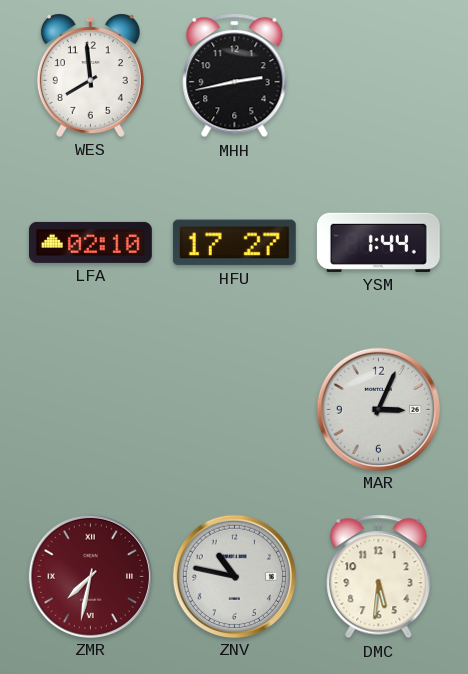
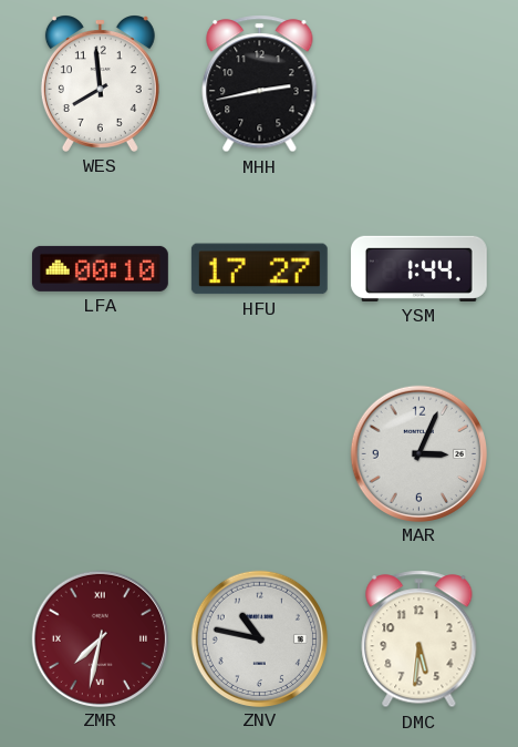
LFA: 02:10 -> 00:10 (100, 268)
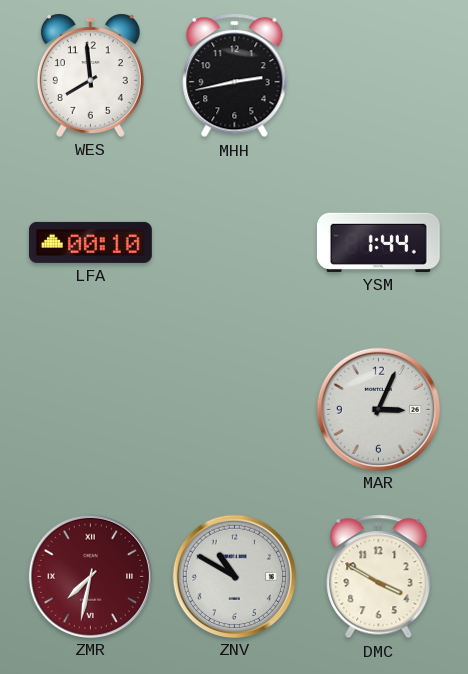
HFU: 17:27 -> none (259, 269)
ZNV: 10:47 -> 10:50 (234, 576)
DMC: 5:31 -> 3:50 (379, 577)
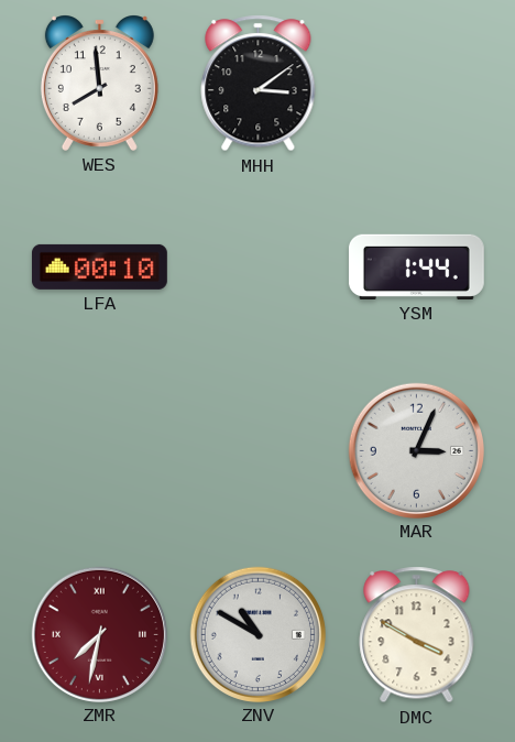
MHH: 2:43 -> 3:09 (259, 84)
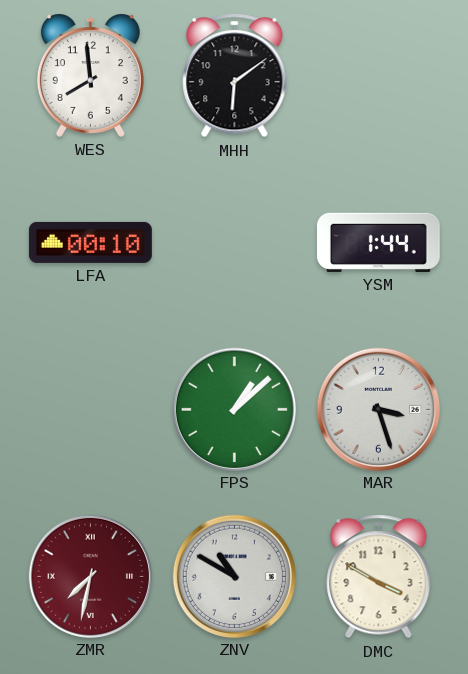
MHH: 3:09 -> 6:09 (235, 76)
FPS: none -> 1:08 (234, 409)
MAR: 3:04 -> 3:27 (378, 409)
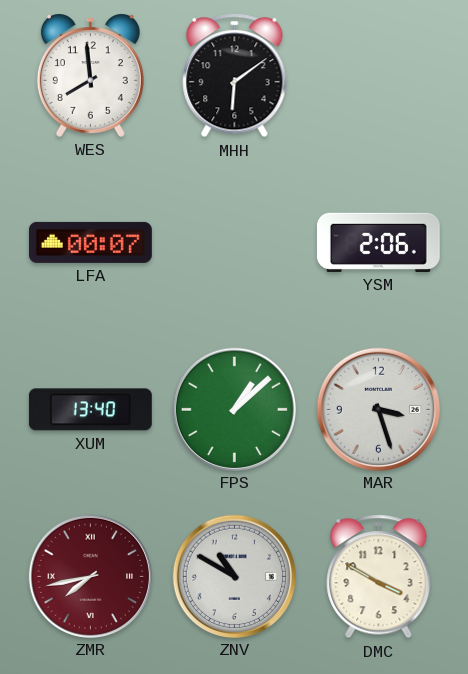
LFA: 00:10 -> 00:07 (90, 242)
YSM: 1:44 -> 2:06 (378, 242)
XUM: none -> 13:40 (90, 410)
ZMR: 7:32 -> 7:43 (90, 576)
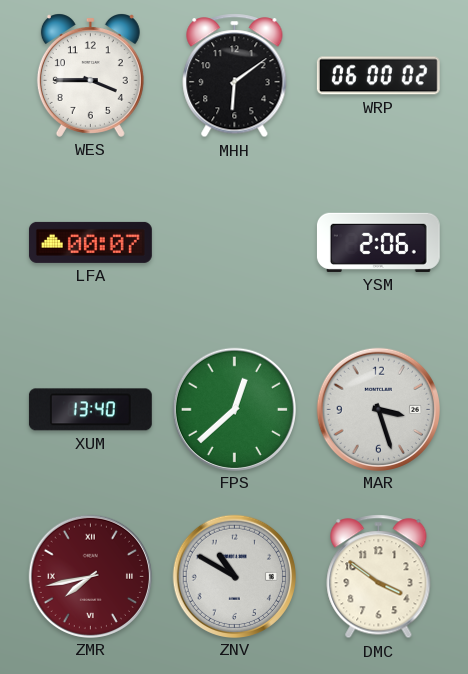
WES: 7:59 -> 3:45 (90, 75)
WRP: none -> 06:00 (378, 76)
FPS: 1:08 -> 12:38 (234, 409)
DMC: 3:50 -> 3:51 (379, 577)
